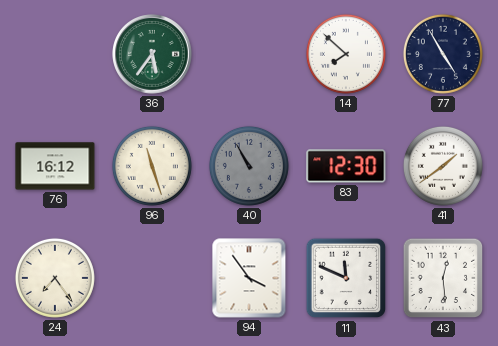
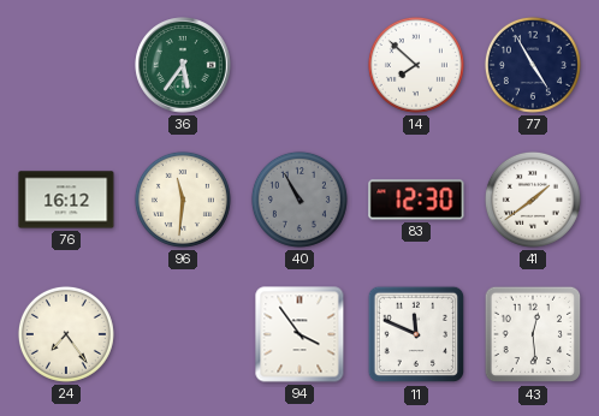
96: 11:27 -> 11:31 (183, 200)
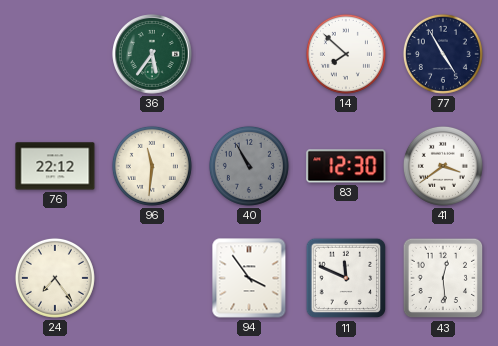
76: 16:12 -> 22:12 (55, 166)
41: 1:39 -> 3:39 (443, 166)
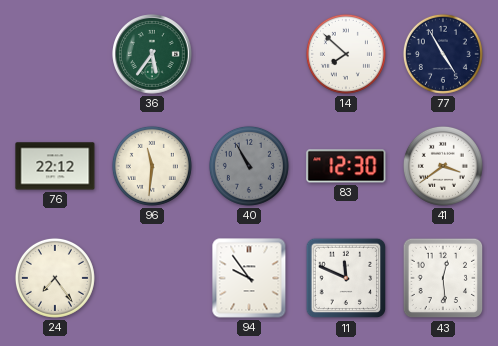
94: 3:54 -> 9:54 (249, 278)
